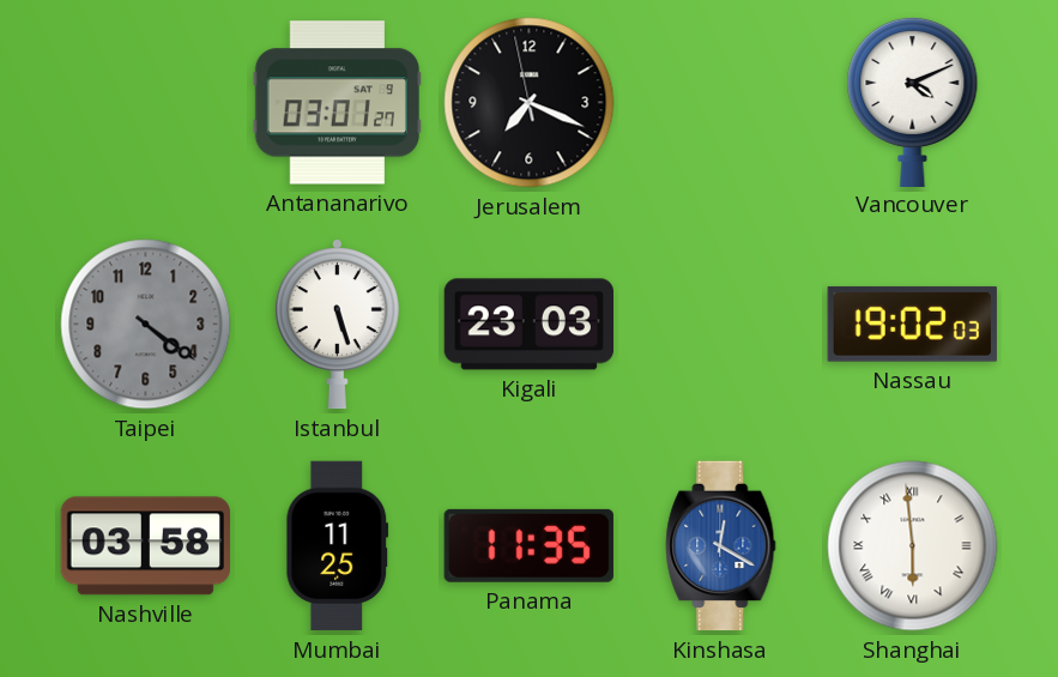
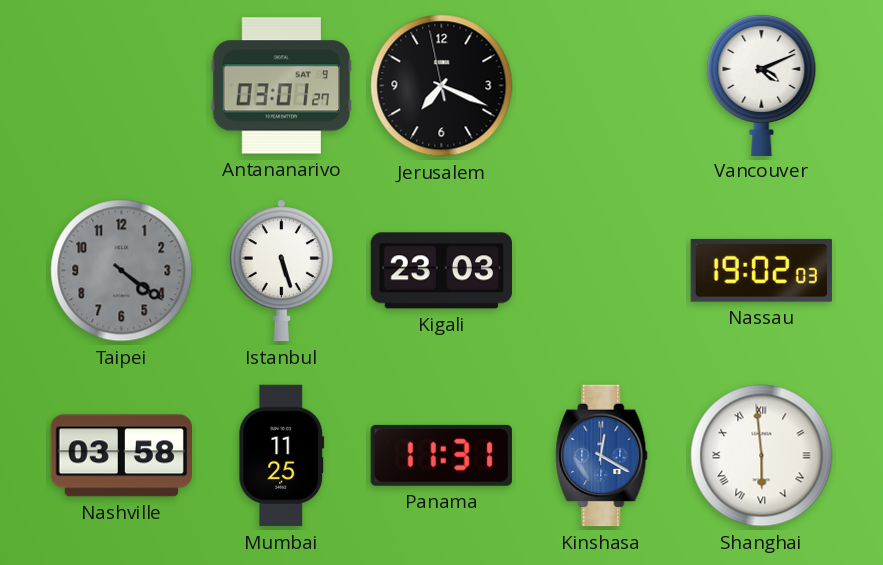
Panama: 11:35 -> 11:31 (441, 455)
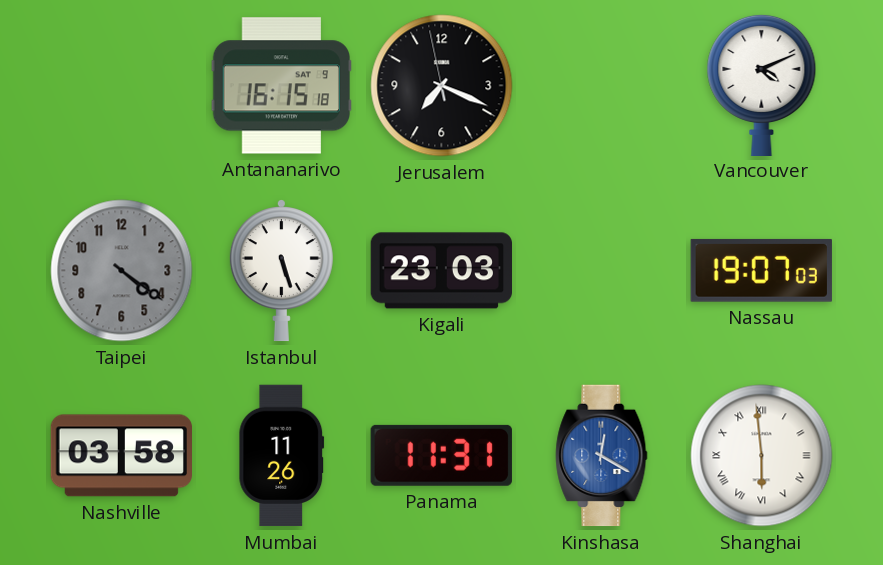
Antananarivo: 03:01 -> 16:15 (281, 86)
Nassau: 19:02 -> 19:07 (761, 270)
Mumbai: 11:25 -> 11:26 (282, 456)
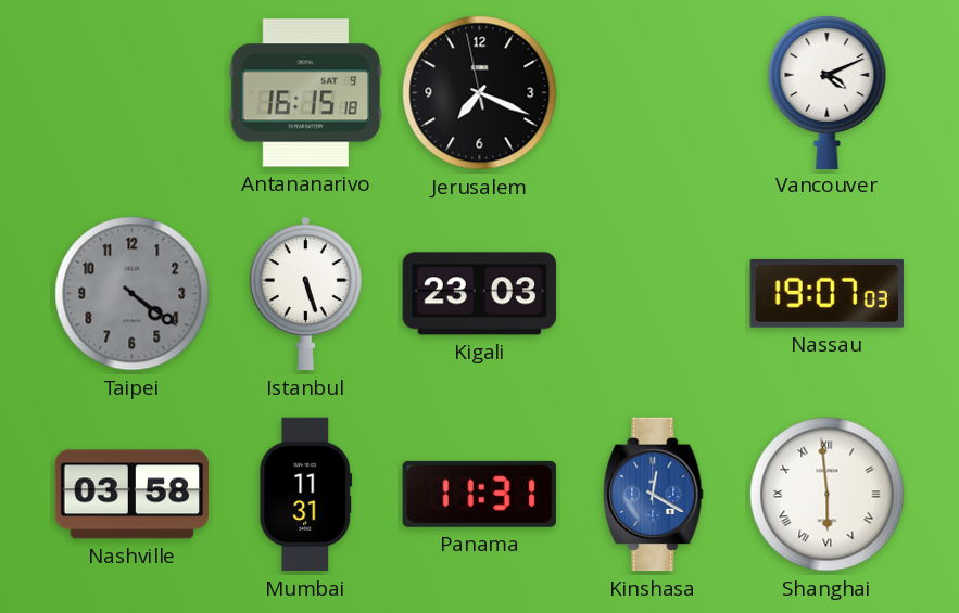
Mumbai: 11:26 -> 11:31 (306, 495)
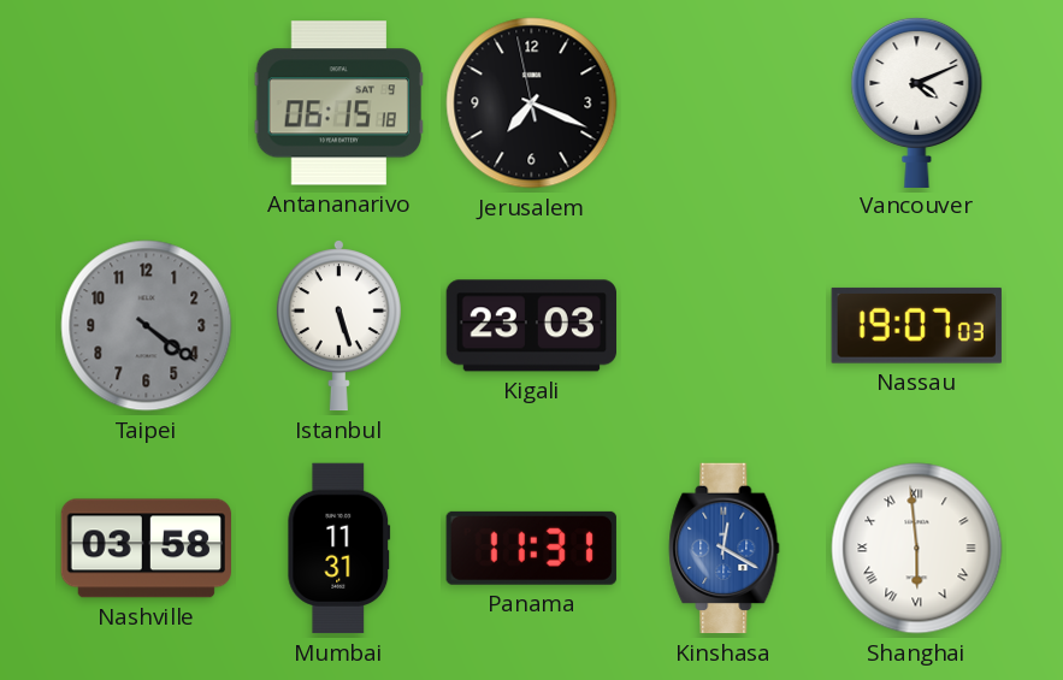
Antananarivo: 16:15 -> 06:15 (338, 104)
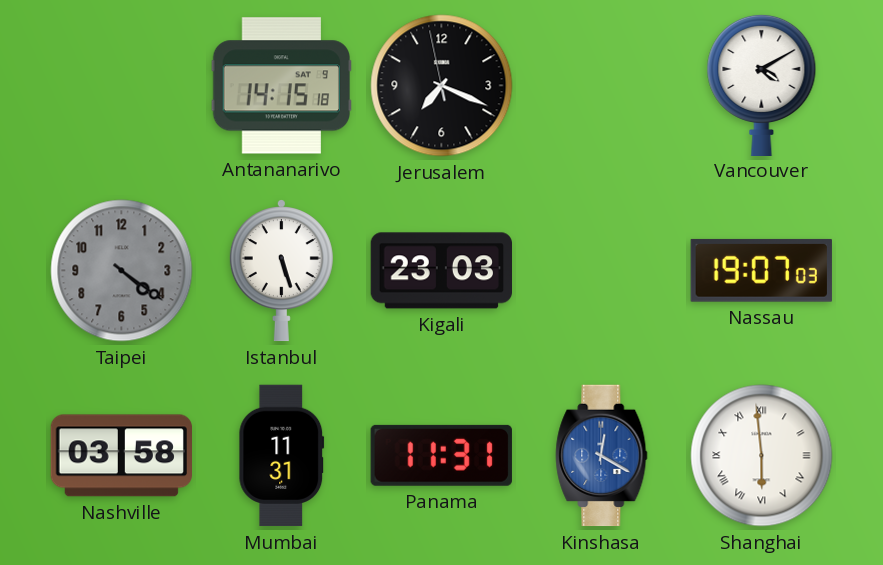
Antananarivo: 06:15 -> 14:15 (281, 86)
Vancouver: 4:11 -> 4:10 (762, 84)
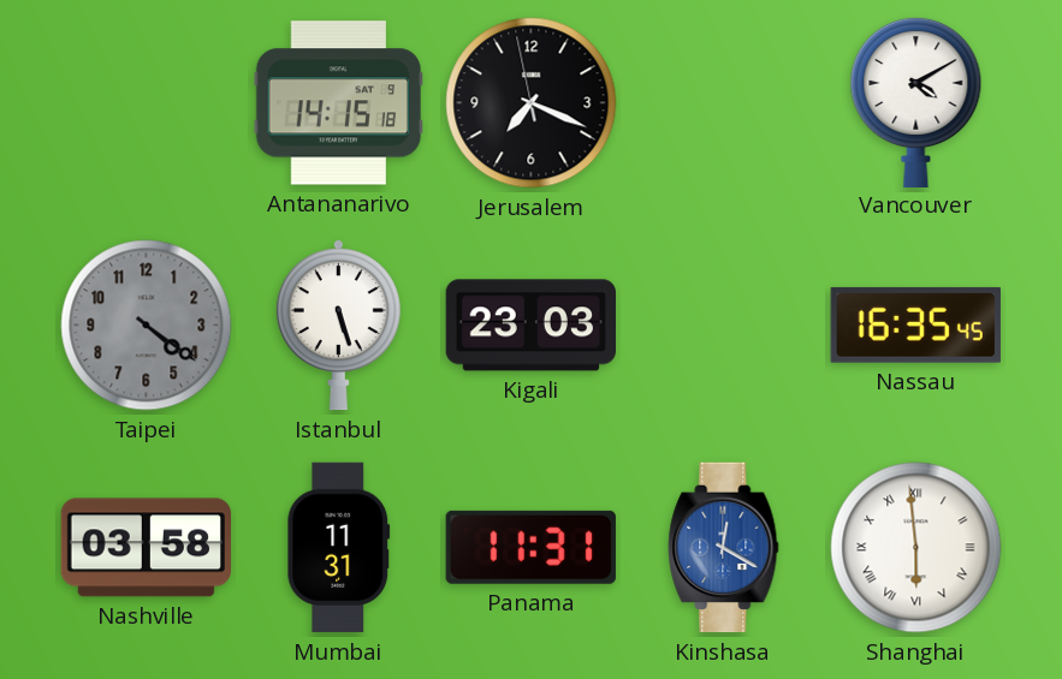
Nassau: 19:07 -> 16:35 (915, 324)
